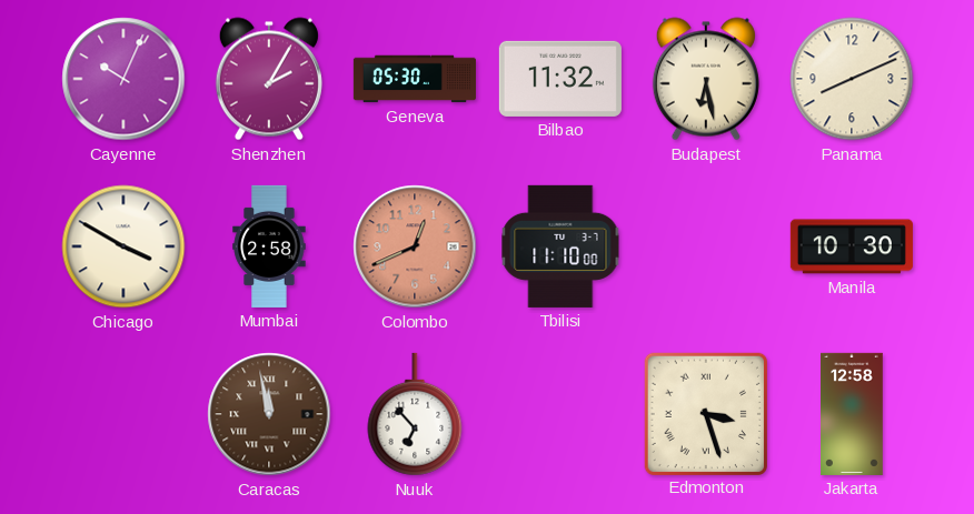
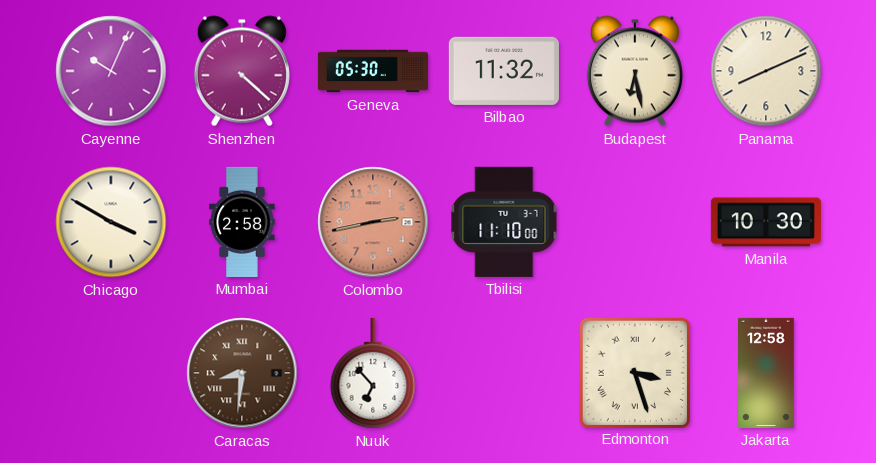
Shenzhen: 2:05 -> 4:22 (242, 71)
Colombo: 12:41 -> 2:43 (373, 222)
Caracas: 11:58 -> 8:31 (242, 373)
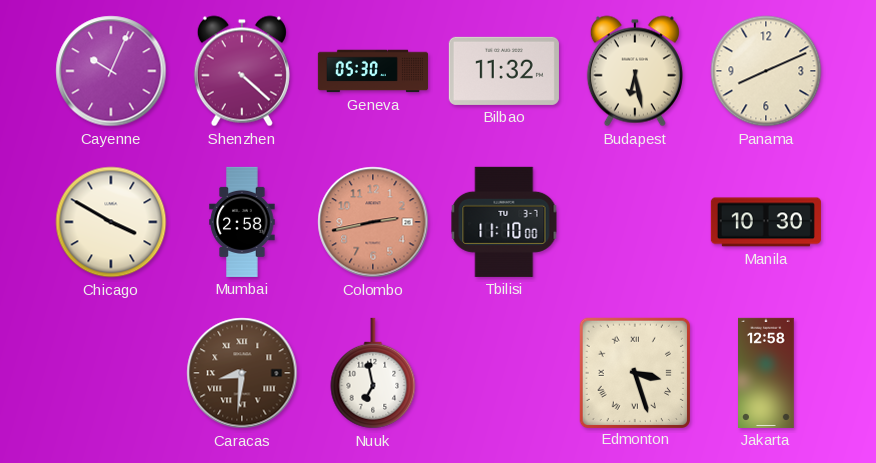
Nuuk: 6:53 -> 6:58 (373, 373)
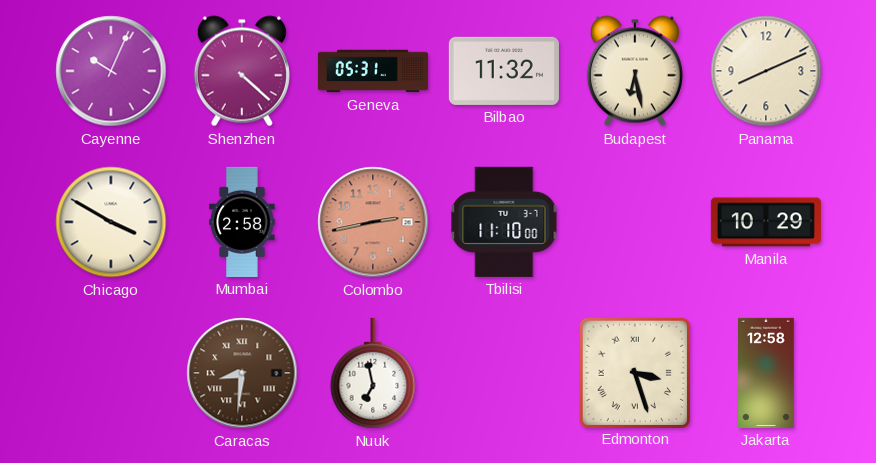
Geneva: 05:30 -> 05:31 (373, 71)
Manila: 10:30 -> 10:29 (766, 222)
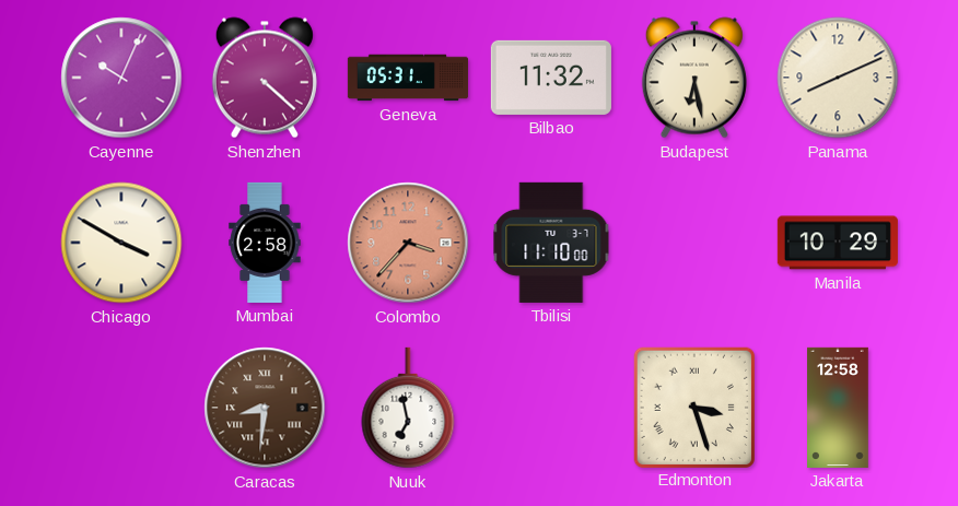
Colombo: 2:43 -> 3:37 (408, 243)
